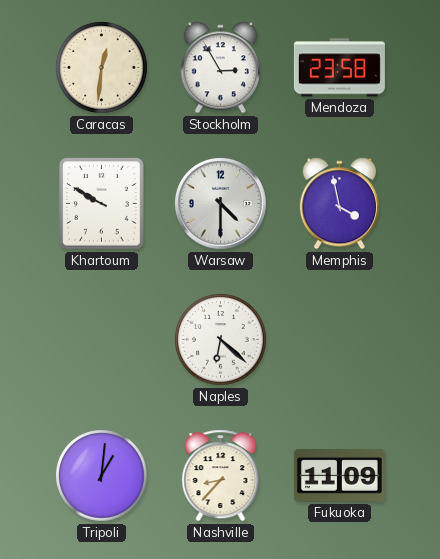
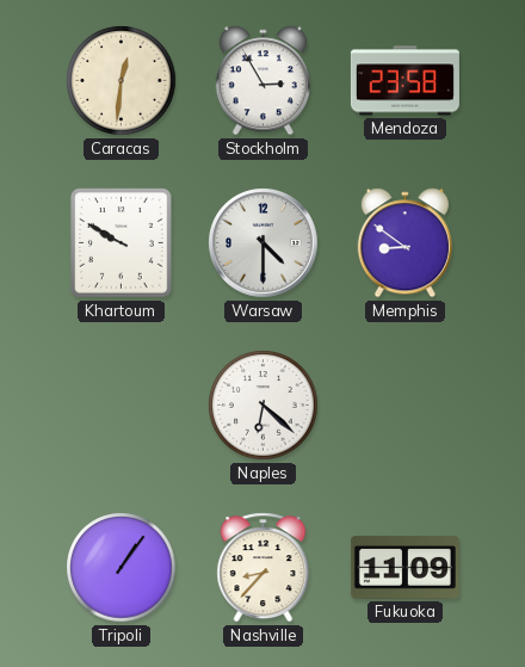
Memphis: 3:58 -> 8:51 (404, 243)
Tripoli: 1:01 -> 1:06 (122, 568)
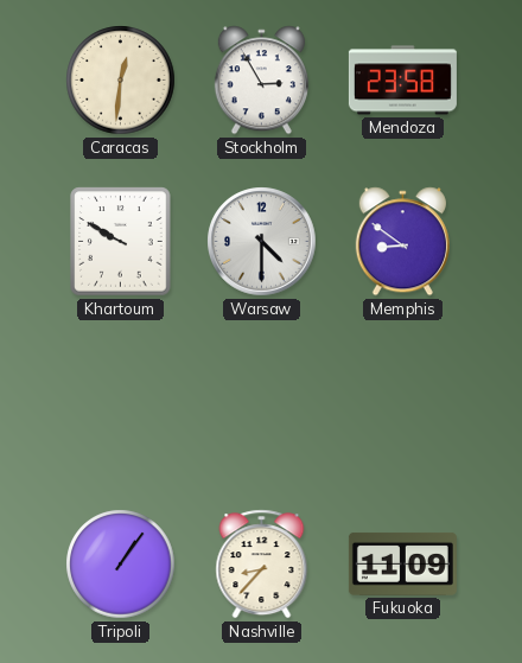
Naples: 6:22 -> none (264, 406)
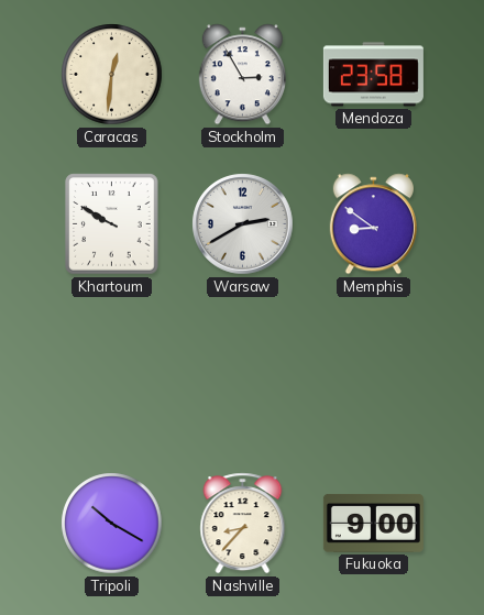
Warsaw: 4:30 -> 2:40 (243, 224)
Tripoli: 1:06 -> 10:20 (112, 524)
Fukuoka: 11:09 -> 9:00 (373, 523)
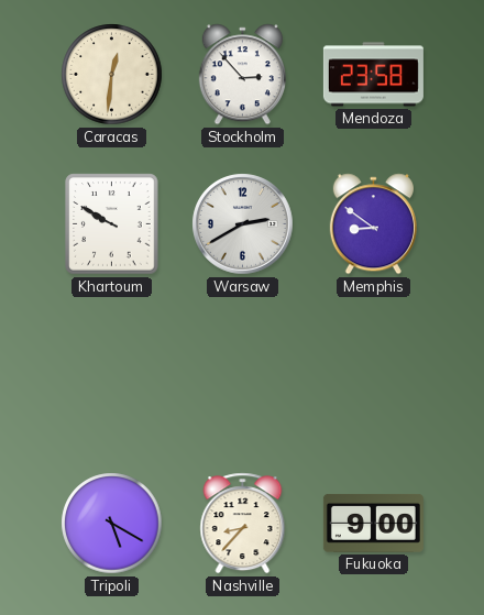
Stockholm: 2:55 -> 2:53 (242, 75)
Tripoli: 10:20 -> 5:20 (112, 524)
